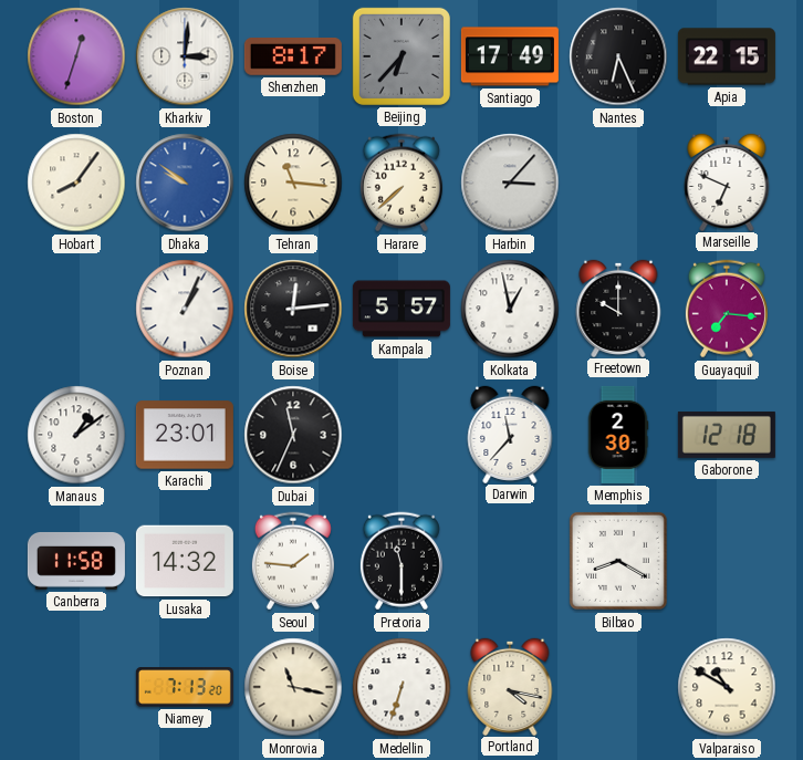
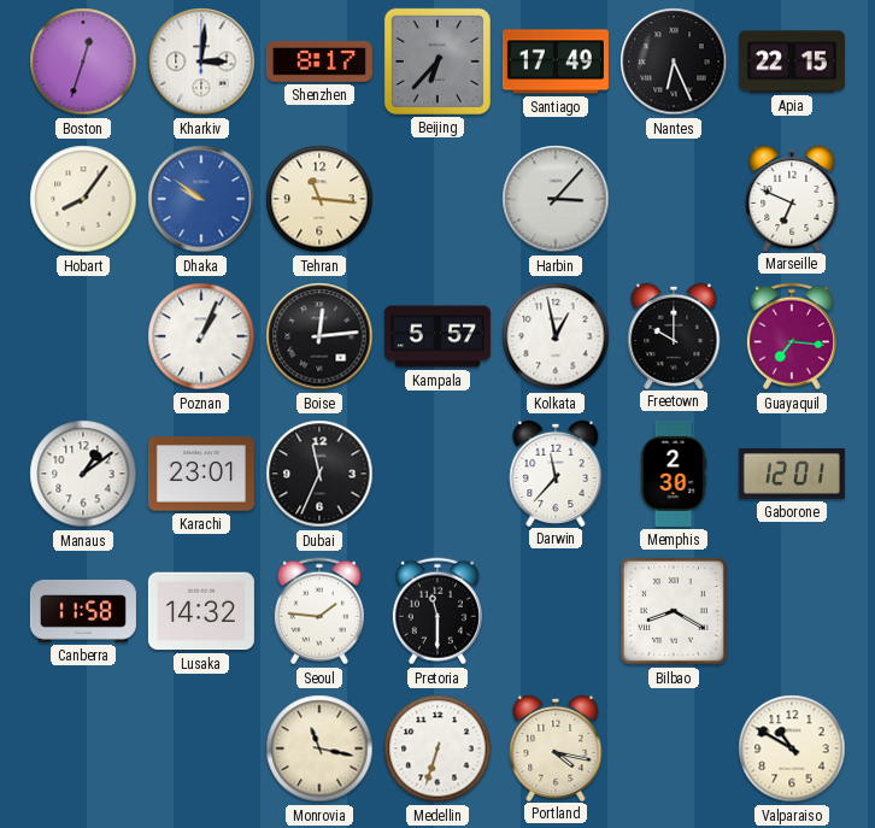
Harare: 7:38 -> none (401, 183)
Gaborone: 12:18 -> 12:01 (792, 474)
Niamey: 7:13 -> none (185, 687)
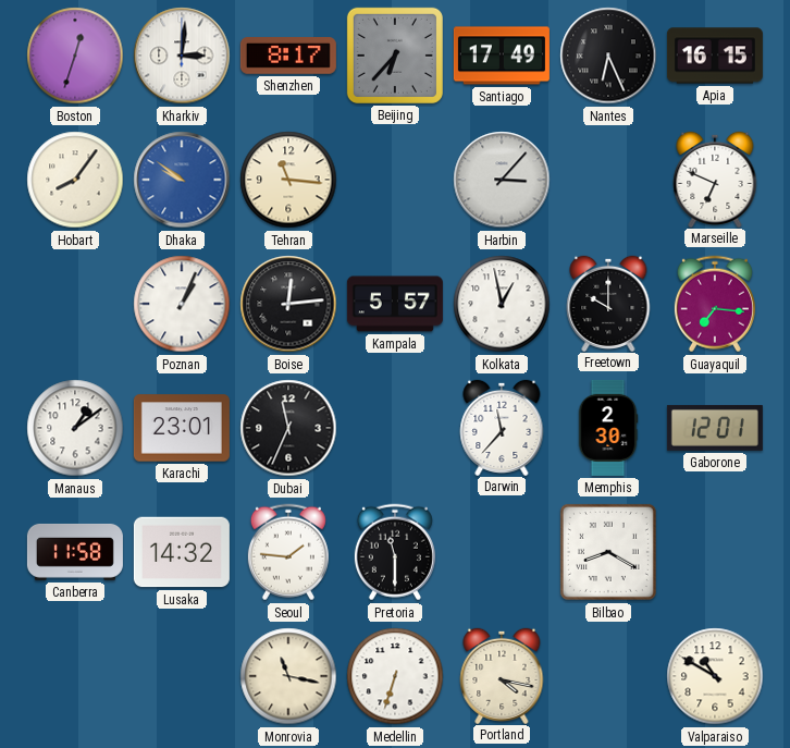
Apia: 22:15 -> 16:15 (715, 56)
